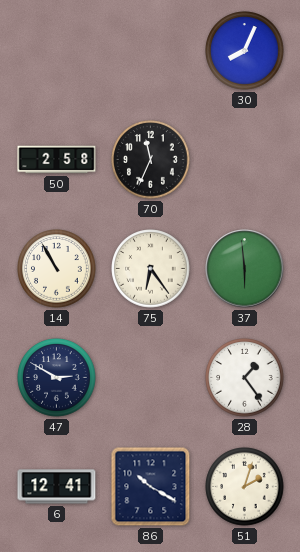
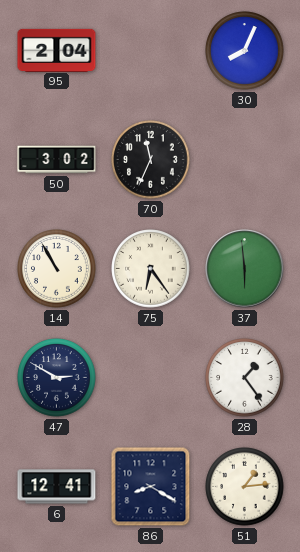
95: none -> 2:04 (57, 50)
50: 2:58 -> 3:02 (57, 160)
86: 10:20 -> 8:20 (151, 487)
51: 2:03 -> 1:14 (245, 487)
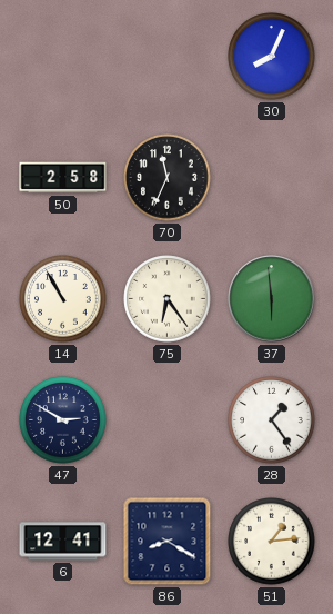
95: 2:04 -> none (57, 50)
50: 3:02 -> 2:58 (63, 178)
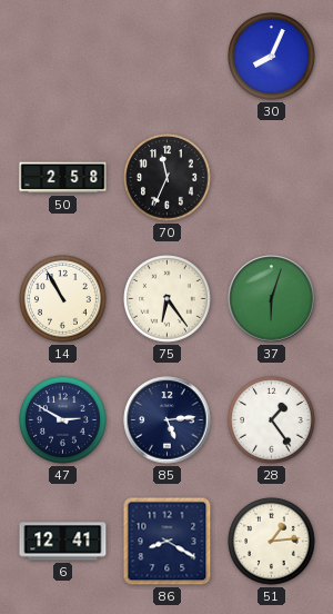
37: 5:59 -> 6:03 (272, 299)
85: none -> 5:14 (168, 420)
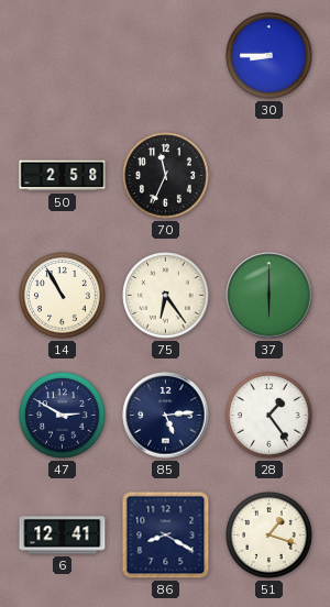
30: 8:04 -> 8:45 (269, 56)
37: 6:03 -> 6:00 (269, 296)
51: 1:14 -> 1:18 (269, 536)
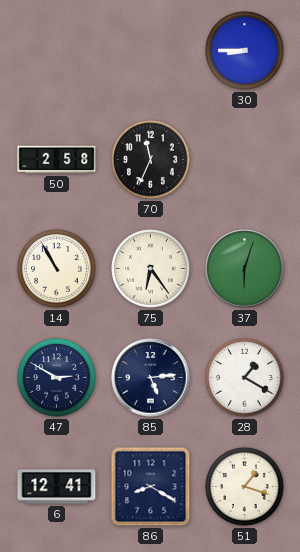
37: 6:00 -> 6:03 (245, 269)
28: 1:24 -> 1:20 (245, 378)
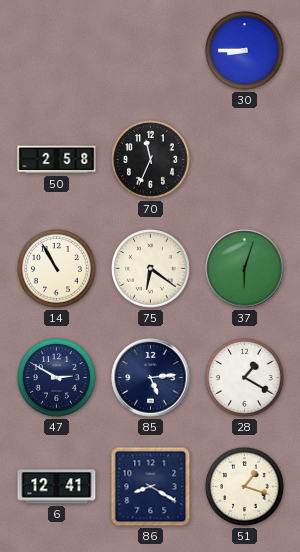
75: 6:24 -> 6:21 (151, 269)
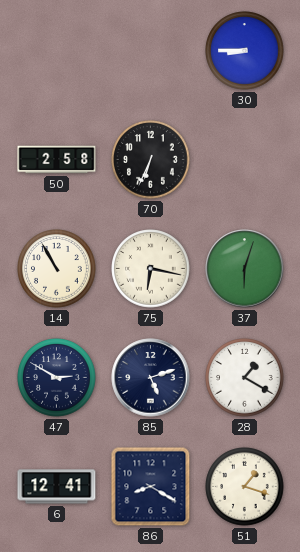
70: 11:34 -> 6:34 (151, 160)
75: 6:21 -> 6:17 (151, 269)
85: 5:14 -> 5:12 (151, 378)
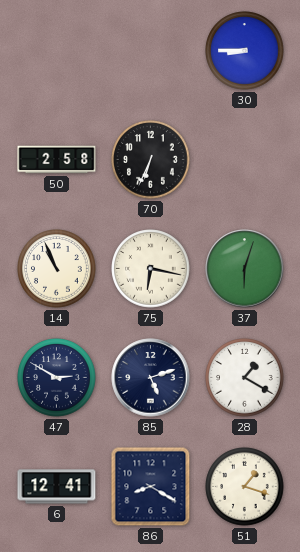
14: 10:55 -> 10:56 (57, 269)
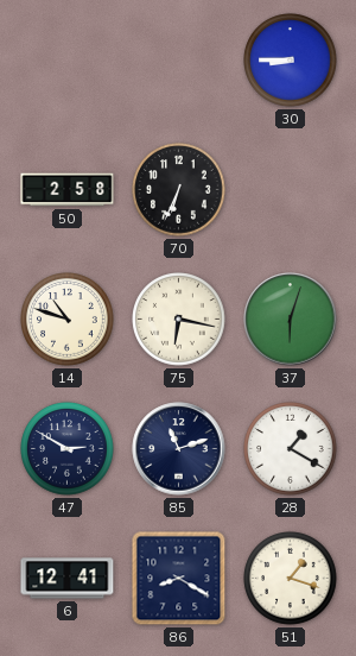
14: 10:56 -> 10:48 (68, 320)
85: 5:12 -> 11:12 (179, 449)
